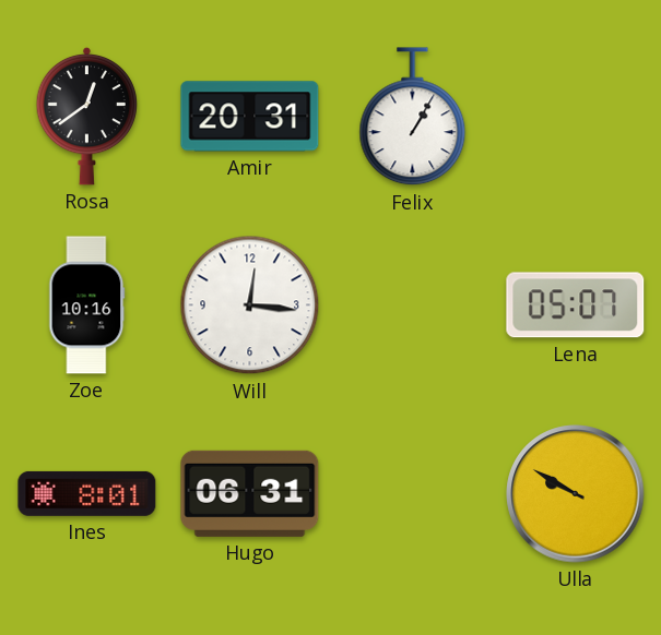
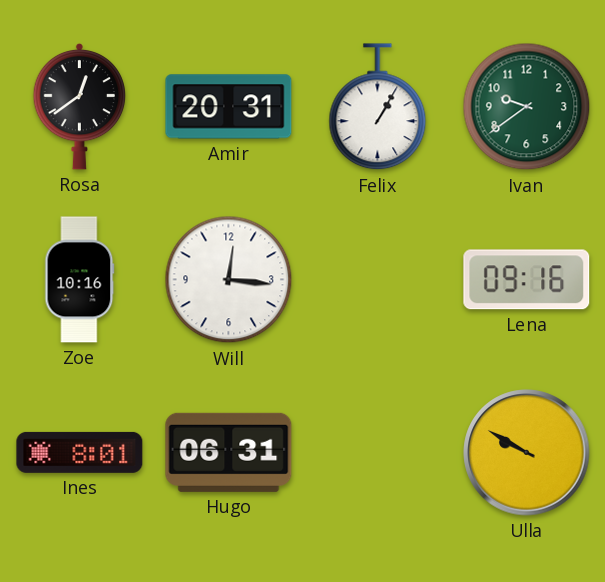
Ivan: none -> 9:39 (527, 107)
Lena: 05:07 -> 09:16 (527, 280)
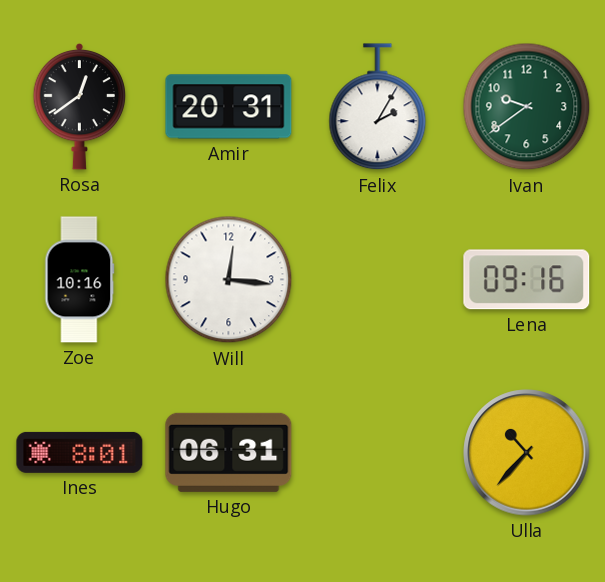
Felix: 1:05 -> 2:05 (378, 107)
Ulla: 9:50 -> 10:37 (527, 453)
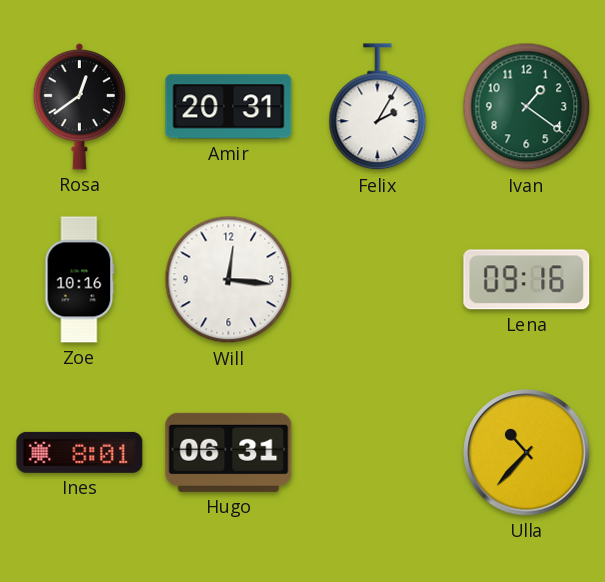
Ivan: 9:39 -> 1:21 (527, 107)
